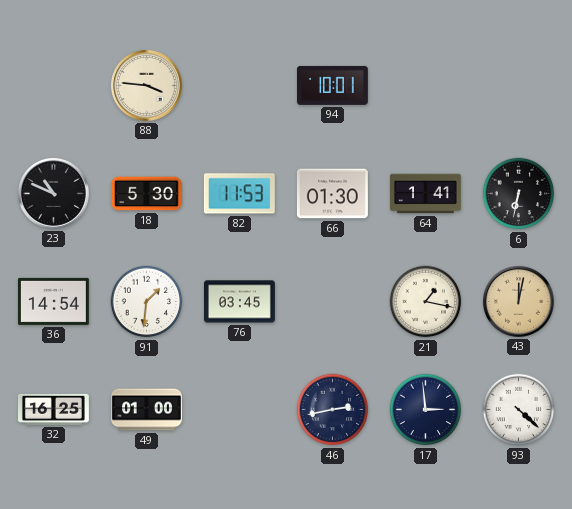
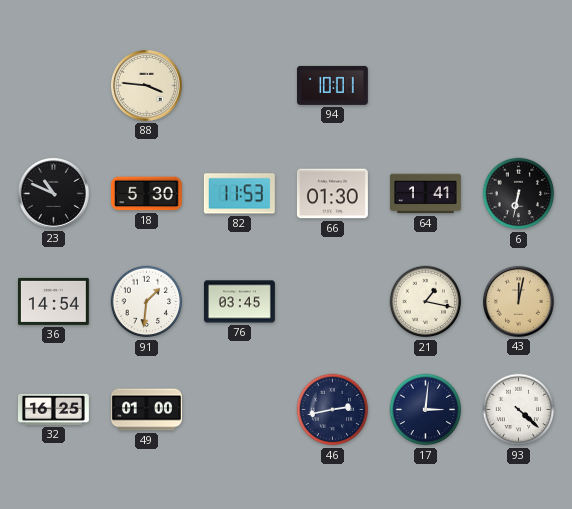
17: 2:59 -> 3:01 (426, 410)
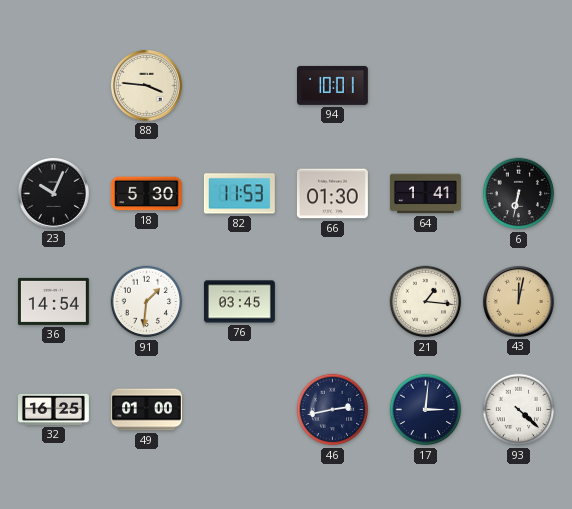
23: 10:49 -> 10:04 (53, 193)
21: 1:17 -> 1:16 (426, 302)
